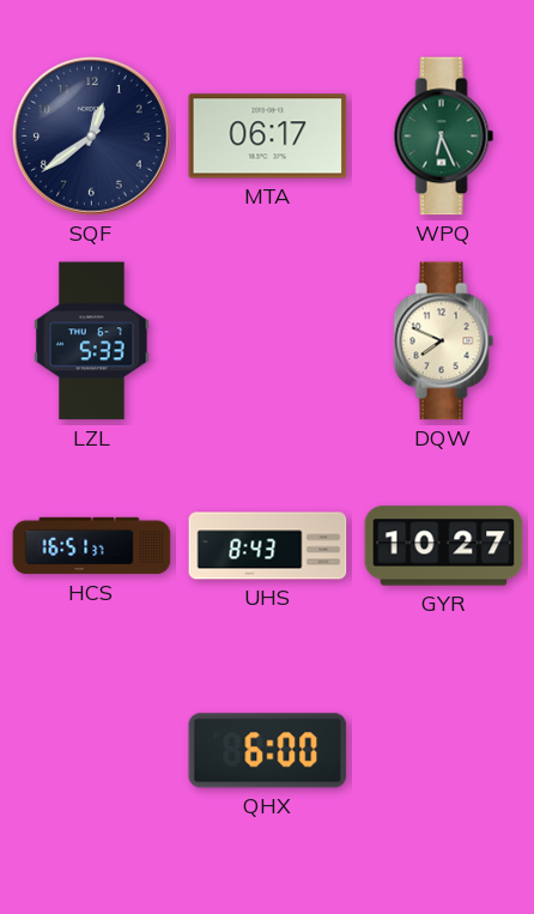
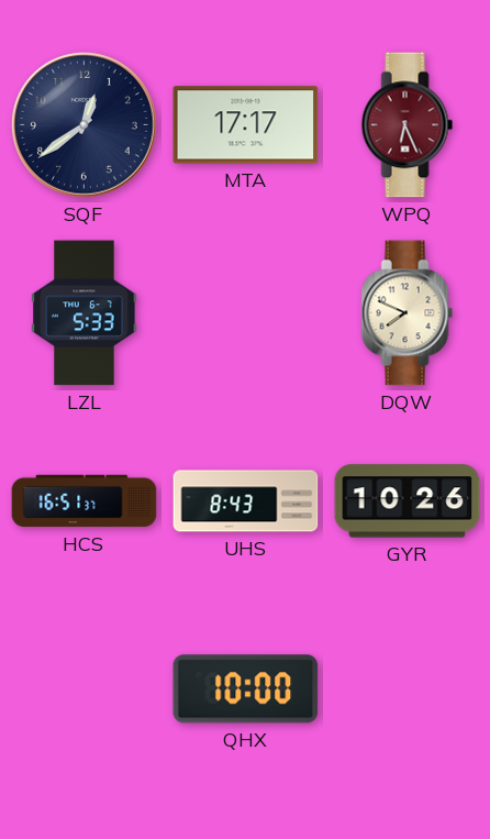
MTA: 06:17 -> 17:17 (246, 125)
WPQ dial: green -> burgundy (408, 125)
GYR: 10:27 -> 10:26 (408, 501)
QHX: 6:00 -> 10:00 (246, 689)
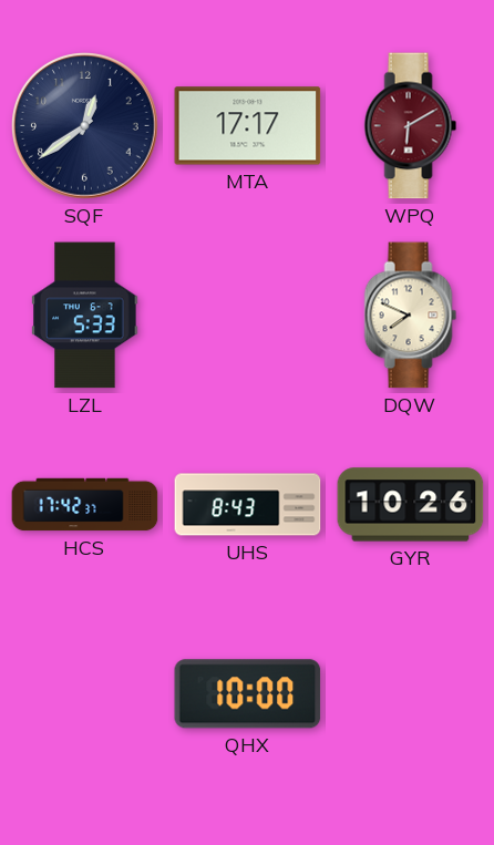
WPQ: 6:26 -> 6:10 (411, 126)
HCS: 16:51 -> 17:42 (85, 505)
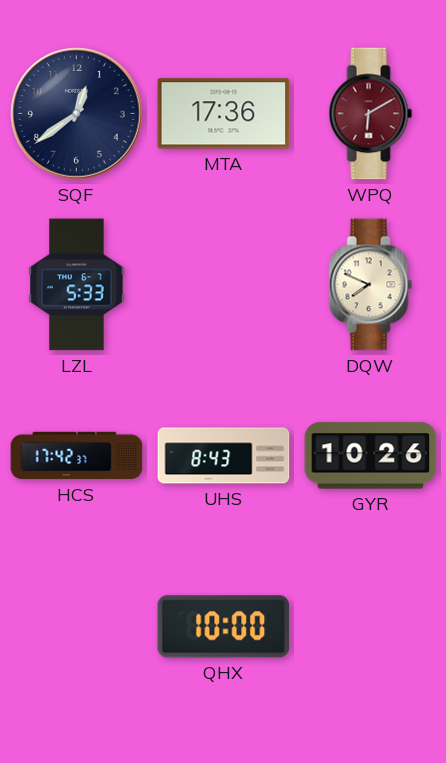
MTA: 17:17 -> 17:36 (224, 114)
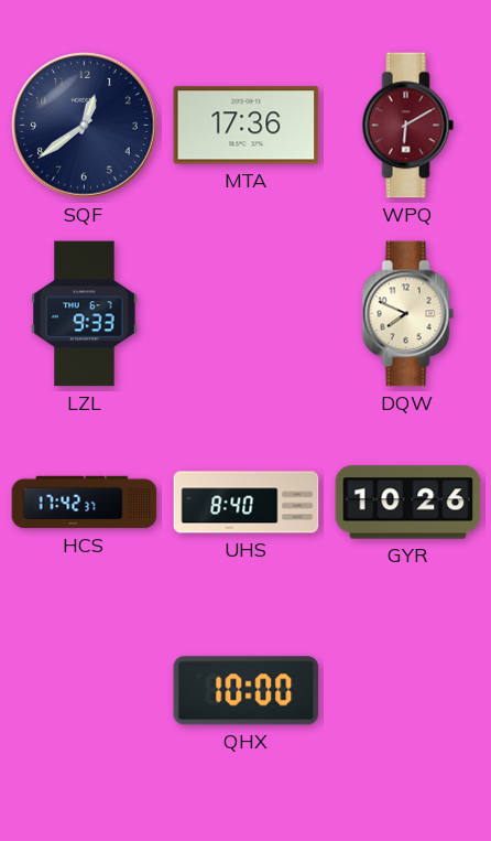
LZL: 5:33 -> 9:33 (85, 314)
UHS: 8:43 -> 8:40 (247, 503)
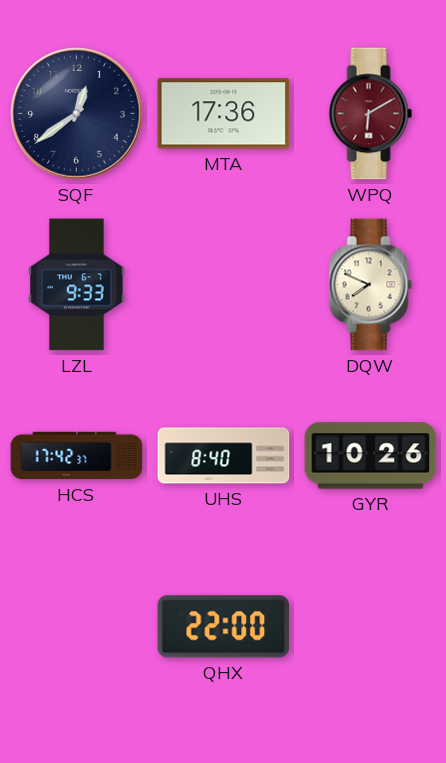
QHX: 10:00 -> 22:00 (224, 627)
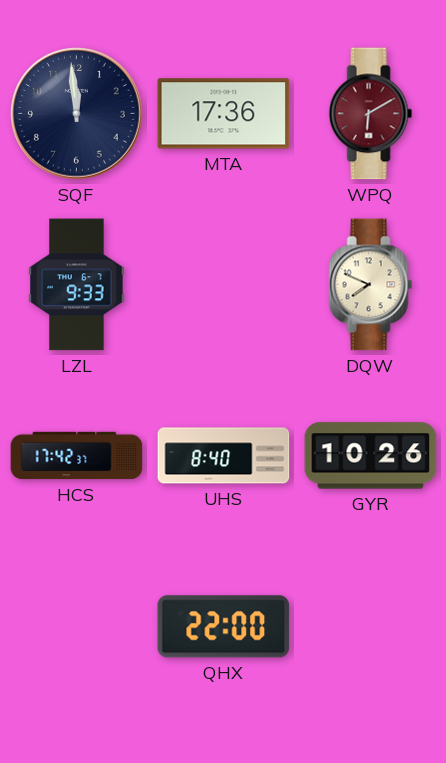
SQF: 12:39 -> 11:59 (77, 114)
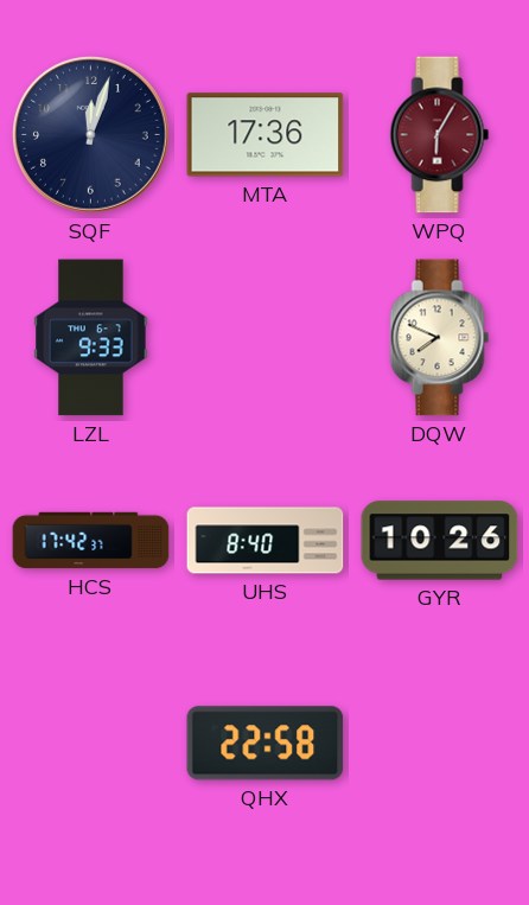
SQF: 11:59 -> 12:03 (91, 135)
WPQ: 6:10 -> 6:05 (440, 135)
QHX: 22:00 -> 22:58 (266, 744)
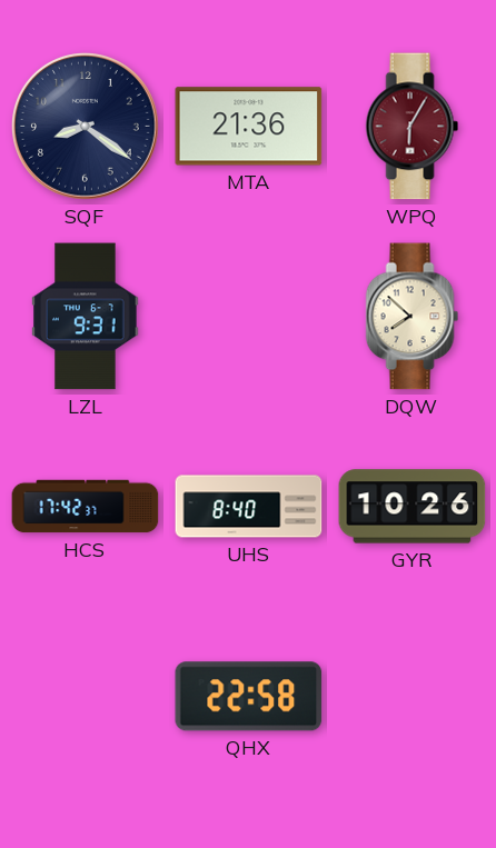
SQF: 12:03 -> 8:21 (86, 127)
MTA: 17:36 -> 21:36 (249, 127)
LZL: 9:33 -> 9:31 (86, 317)
DQW: 7:49 -> 7:52 (413, 317)
